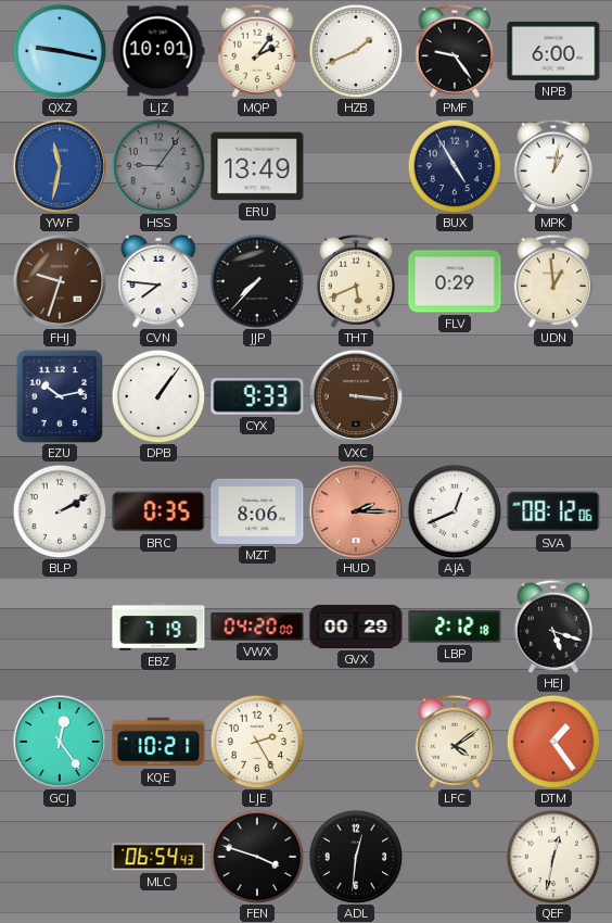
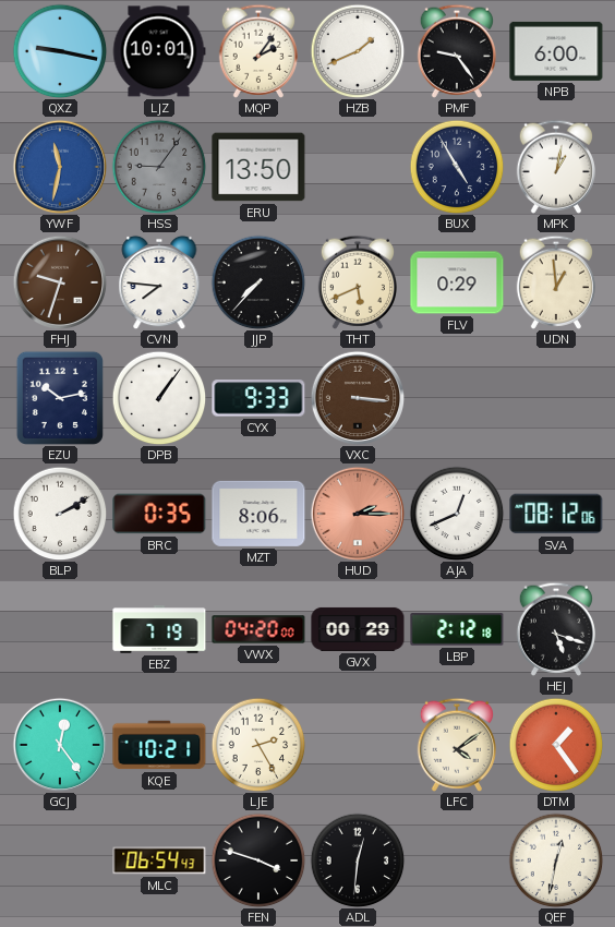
ERU: 13:49 -> 13:50 (258, 167)
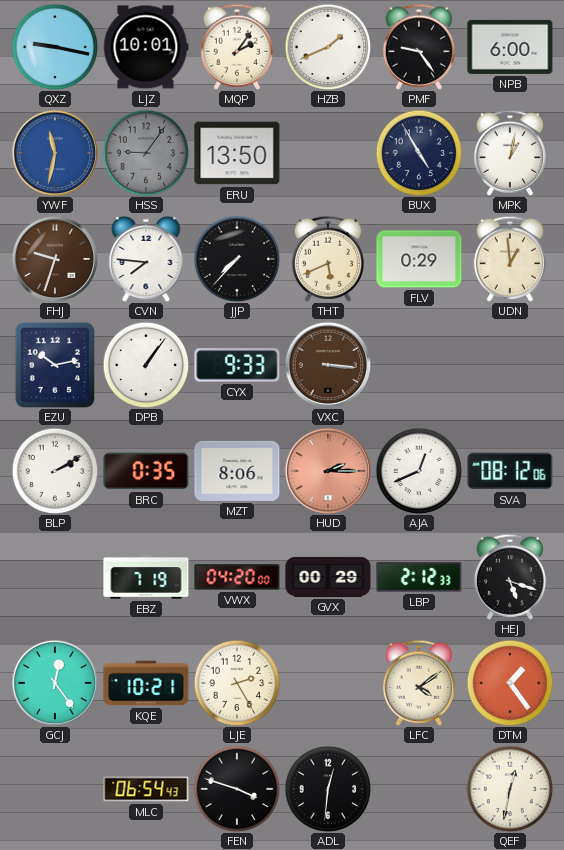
LBP: 2:12:18 -> 2:12:33 (419, 577)
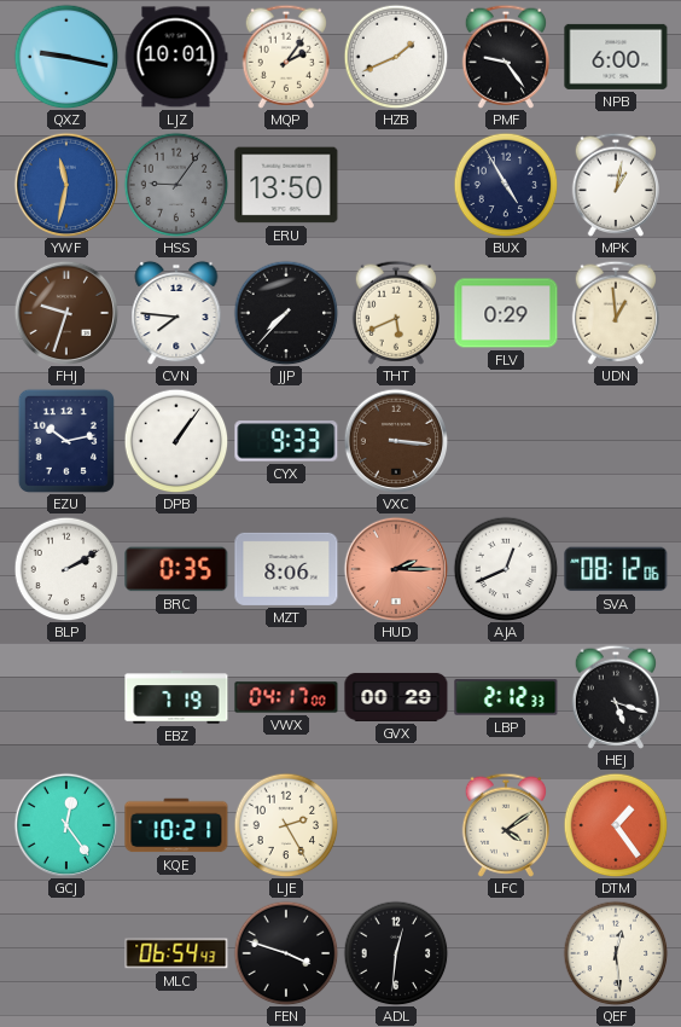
VWX: 04:20 -> 04:17 (286, 697)
QEF: 12:32 -> 12:29 (616, 953)
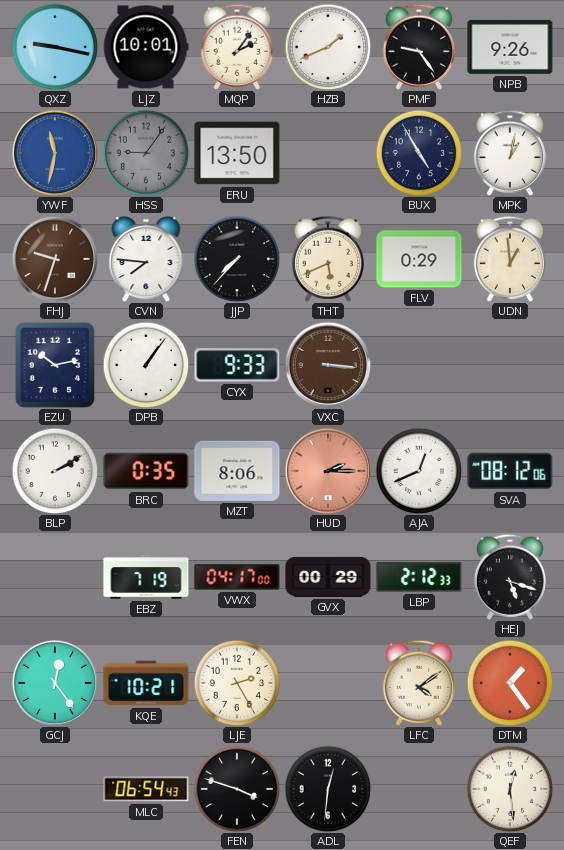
NPB: 6:00 -> 9:26 (510, 47)
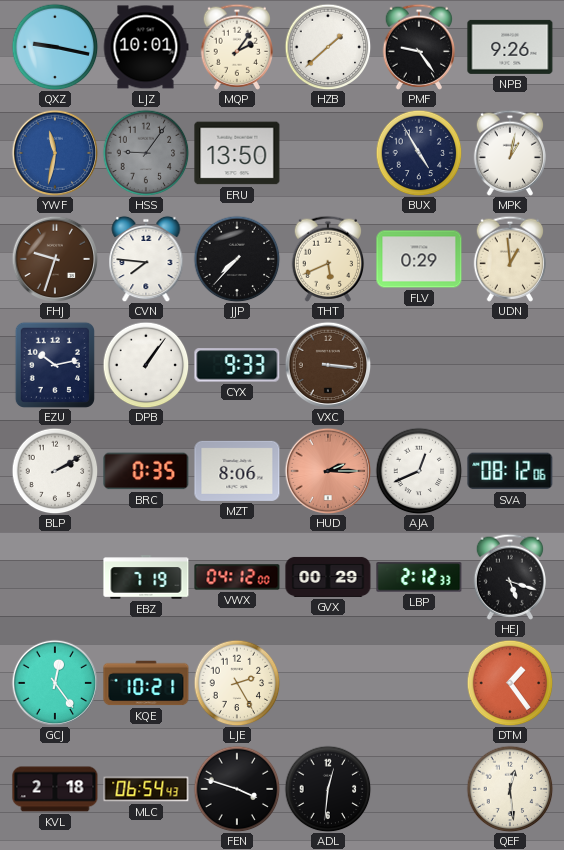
HZB: 1:41 -> 1:38 (328, 47)
VWX: 04:17 -> 04:12 (237, 577)
LFC: 4:09 -> none (418, 683)
KVL: none -> 2:18 (55, 789)
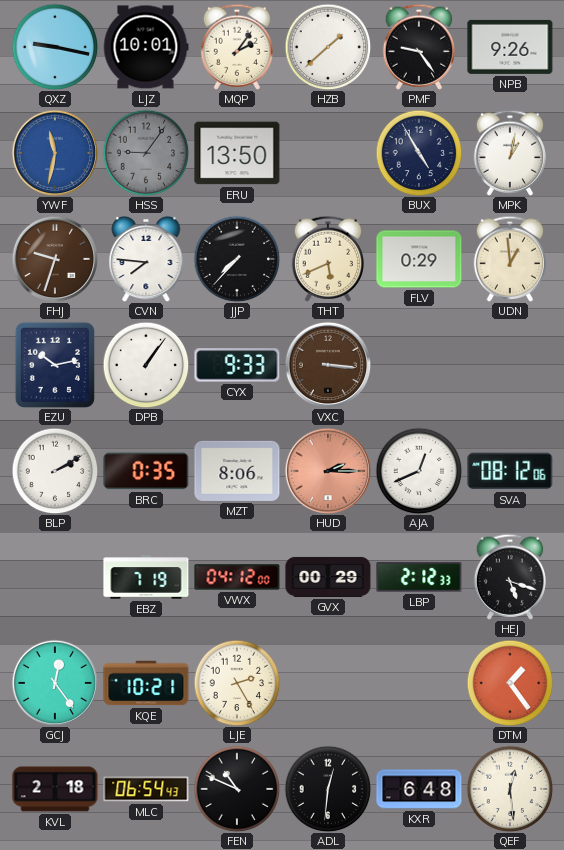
FEN: 3:48 -> 10:49 (237, 789)
KXR: none -> 6:48 (419, 789)
